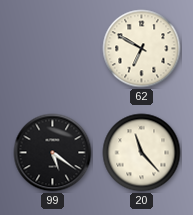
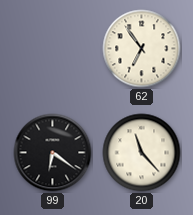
62: 6:50 -> 6:54 (142, 49)
99: 5:21 -> 6:21 (53, 153)
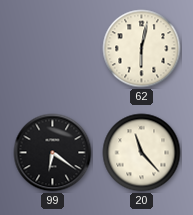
62: 6:54 -> 6:02 (142, 49)
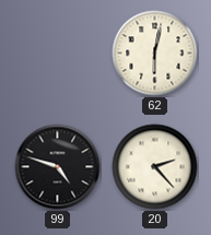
99: 6:21 -> 4:48 (58, 167)
20: 11:23 -> 2:23 (155, 167)
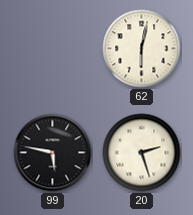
99: 4:48 -> 5:47 (53, 153)
20: 2:23 -> 2:27 (142, 153)
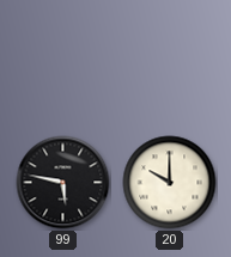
62: 6:02 -> none (142, 49)
20: 2:27 -> 10:00 (170, 183)
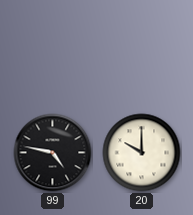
99: 5:47 -> 4:47 (53, 153)
